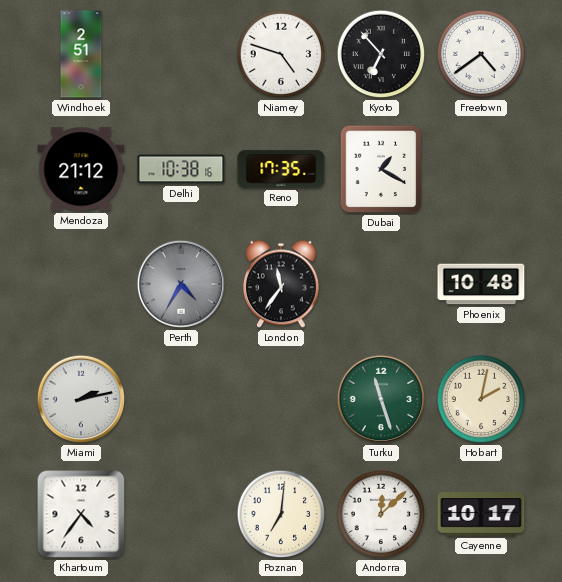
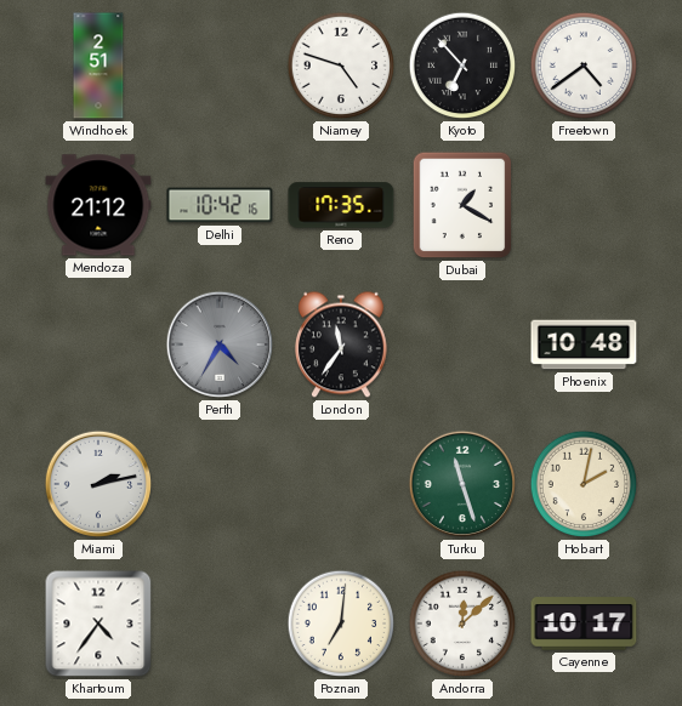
Delhi: 10:38 -> 10:42 (220, 205)
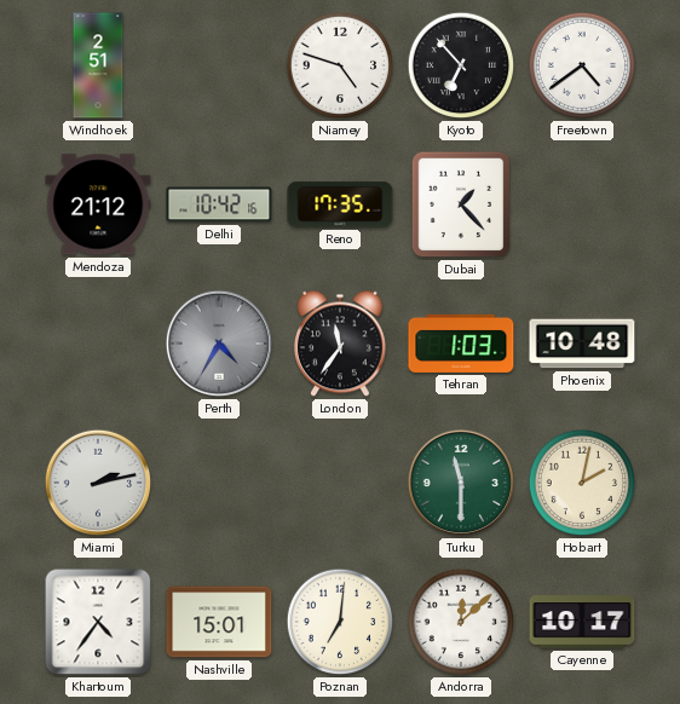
Dubai: 1:20 -> 1:23 (461, 204)
Tehran: none -> 1:03 (461, 344)
Turku: 11:27 -> 11:30 (461, 483)
Nashville: none -> 15:01 (219, 622)
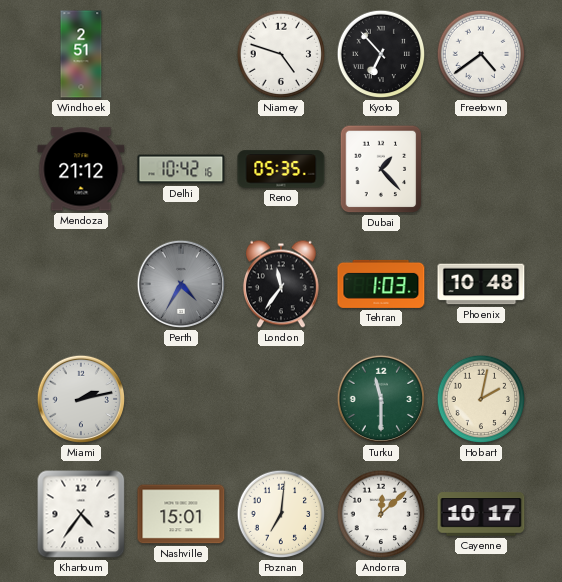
Reno: 17:35 -> 05:35 (281, 169)
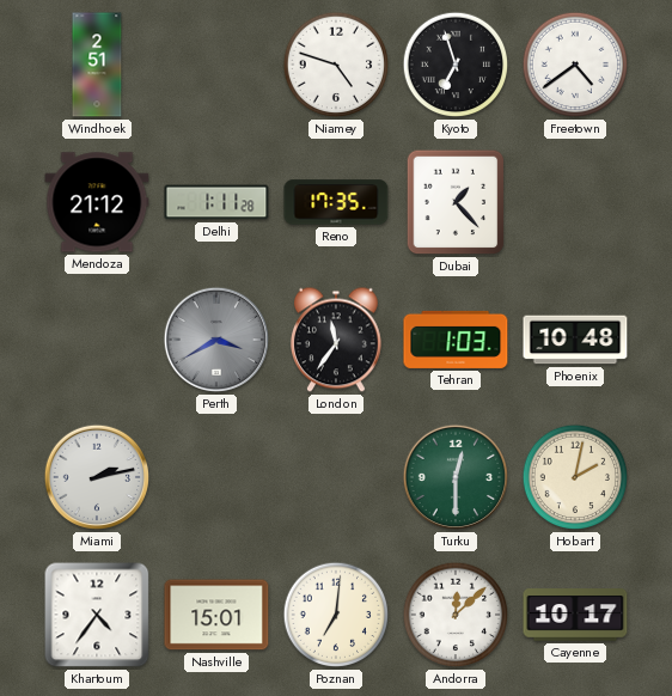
Kyoto: 6:53 -> 6:57 (456, 65)
Delhi: 10:42 -> 1:11 (216, 202)
Reno: 05:35 -> 17:35 (336, 202)
Perth: 4:35 -> 3:40 (216, 340)
Turku: 11:30 -> 12:30 (456, 477)
